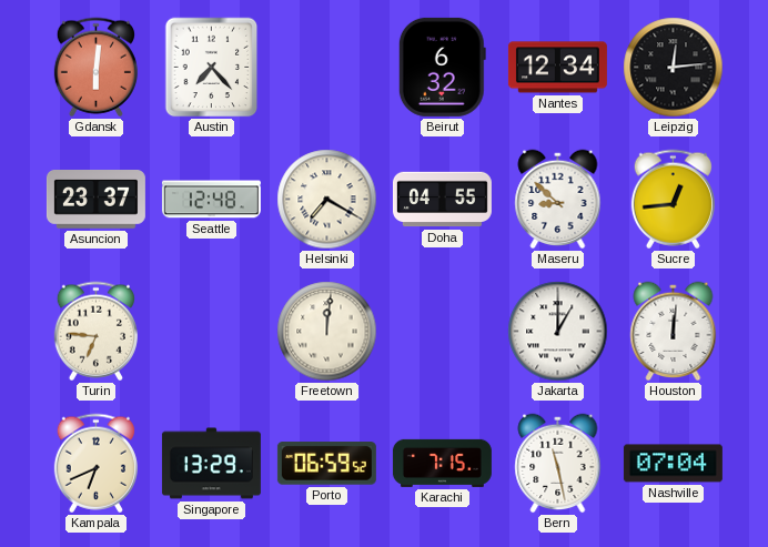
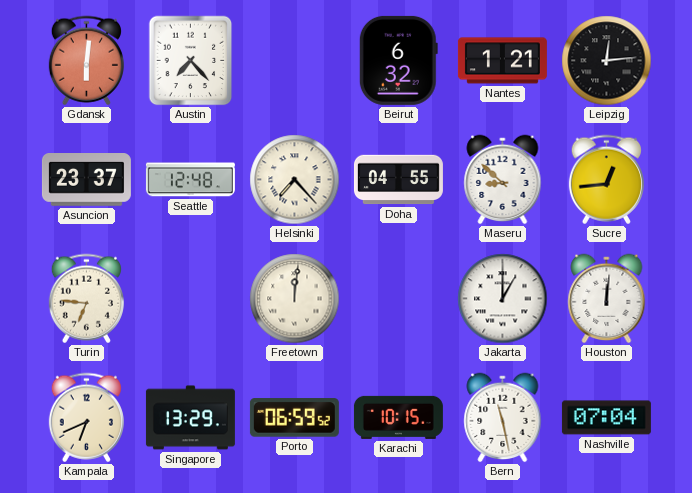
Nantes: 12:34 -> 1:21 (502, 61)
Helsinki: 7:20 -> 7:23 (295, 180)
Karachi: 7:15 -> 10:15 (398, 417)
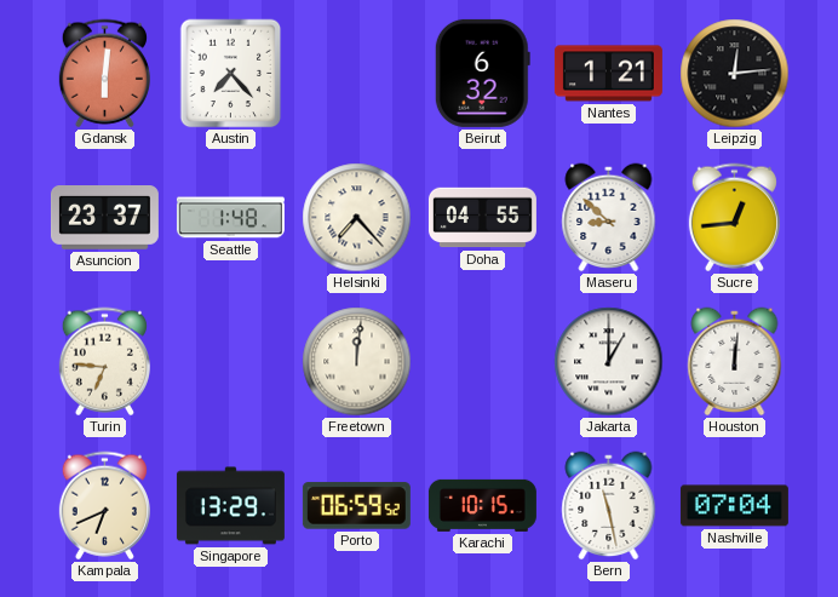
Seattle: 12:48 -> 1:48 (230, 218)
